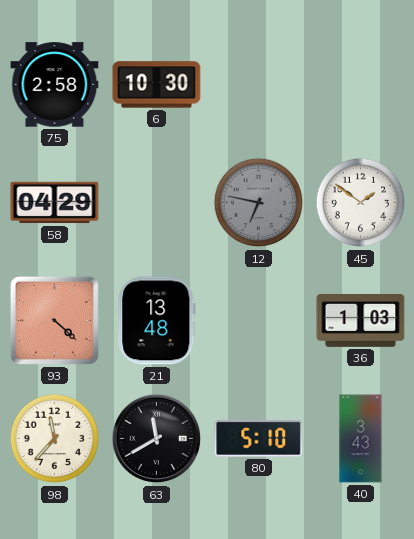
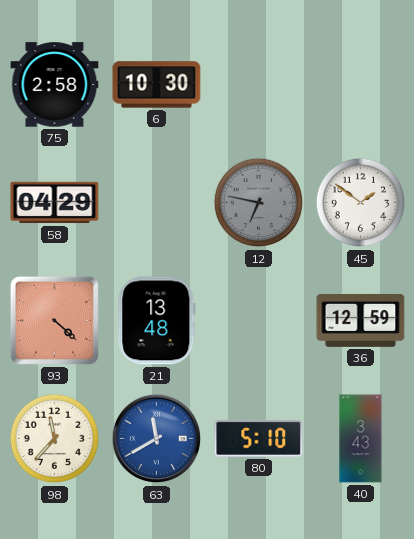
36: 1:03 -> 12:59 (361, 320)
63 dial: black -> blue (157, 439)
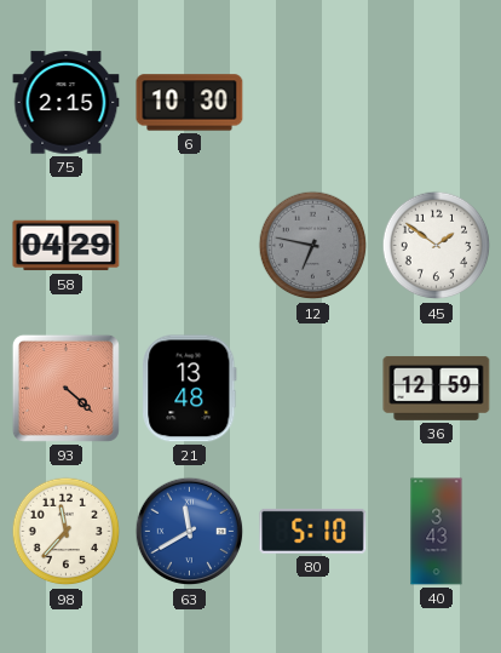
75: 2:58 -> 2:15 (67, 103)
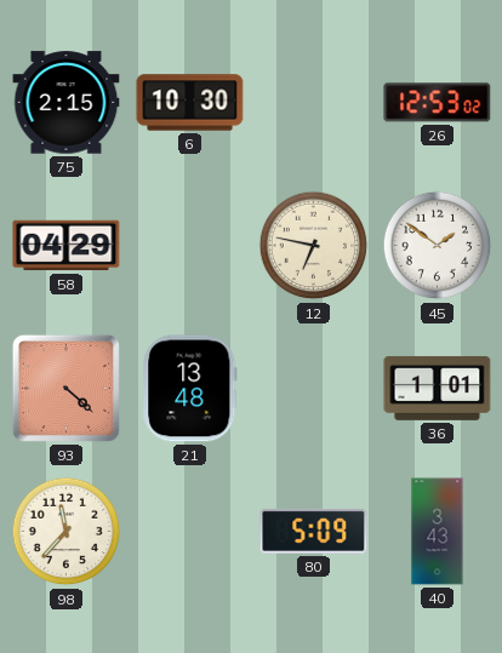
26: none -> 12:53 (438, 103)
12 dial: grey -> cream (314, 246)
36: 12:59 -> 1:01 (438, 388)
63: 11:40 -> none (190, 532)
80: 5:10 -> 5:09 (314, 531)
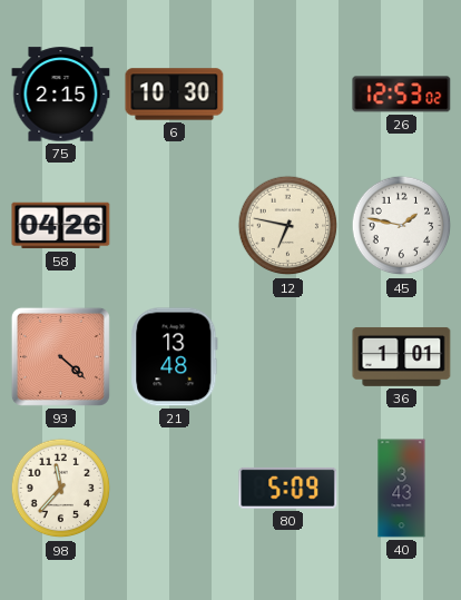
58: 04:29 -> 04:26 (61, 226)
45: 1:51 -> 1:47 (402, 226)
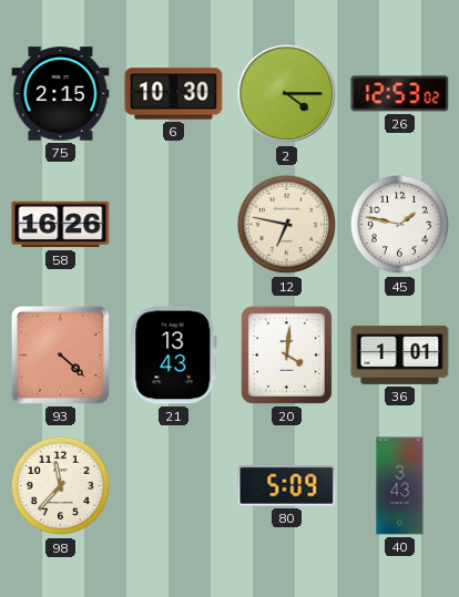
2: none -> 4:15 (287, 94)
58: 04:26 -> 16:26 (61, 225)
21: 13:48 -> 13:43 (174, 356)
20: none -> 4:01 (286, 354)
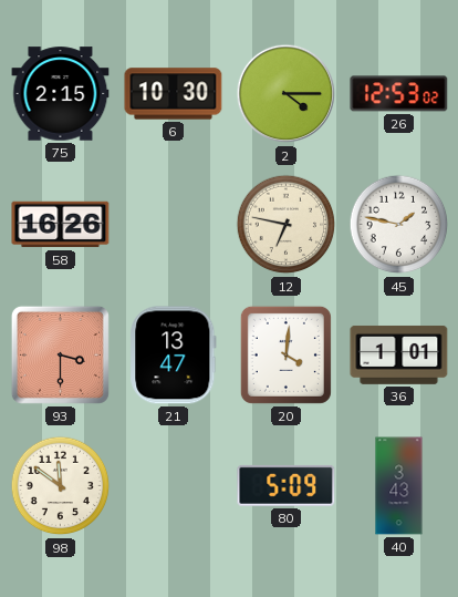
93: 4:22 -> 3:30 (60, 354)
21: 13:43 -> 13:47 (174, 356)
98: 11:37 -> 11:51 (61, 486)
